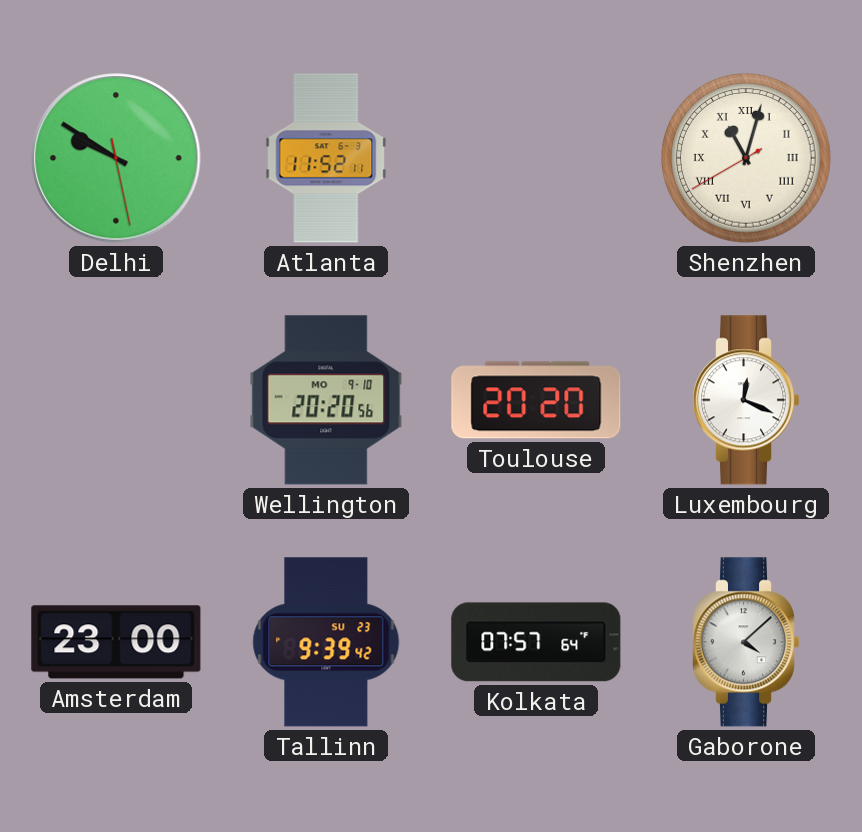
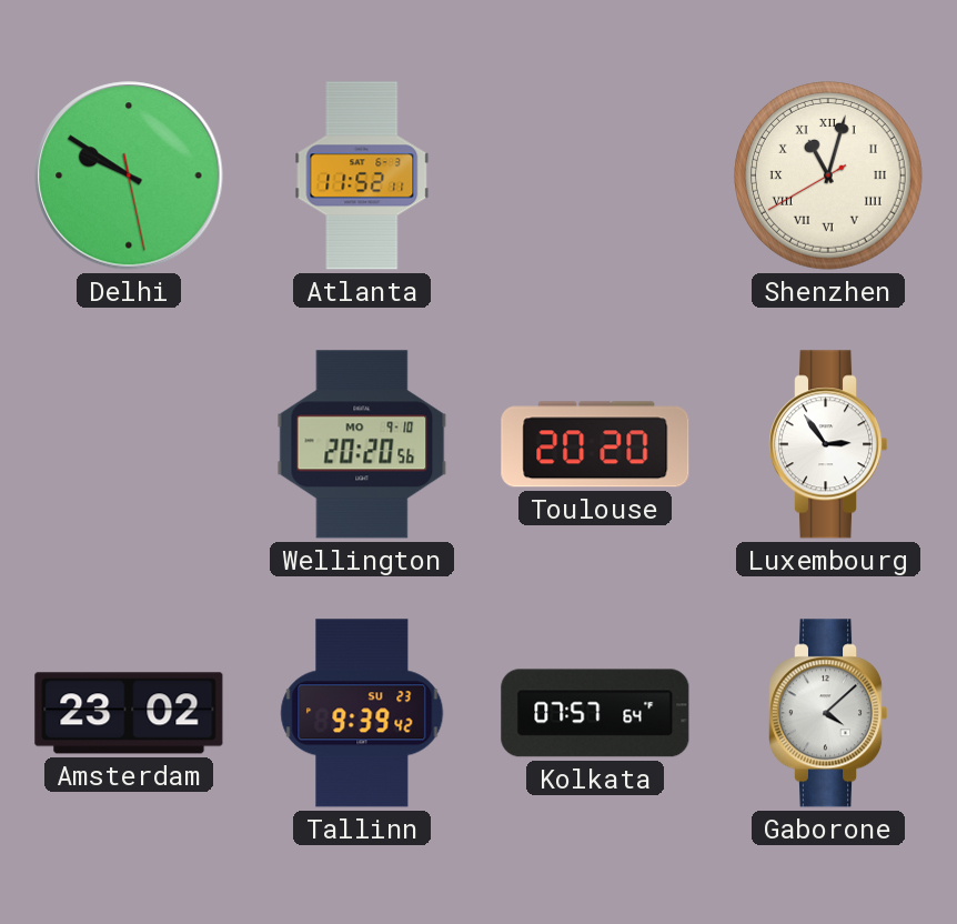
Luxembourg: 12:19 -> 2:54 (829, 444)
Amsterdam: 23:00 -> 23:02 (129, 713)
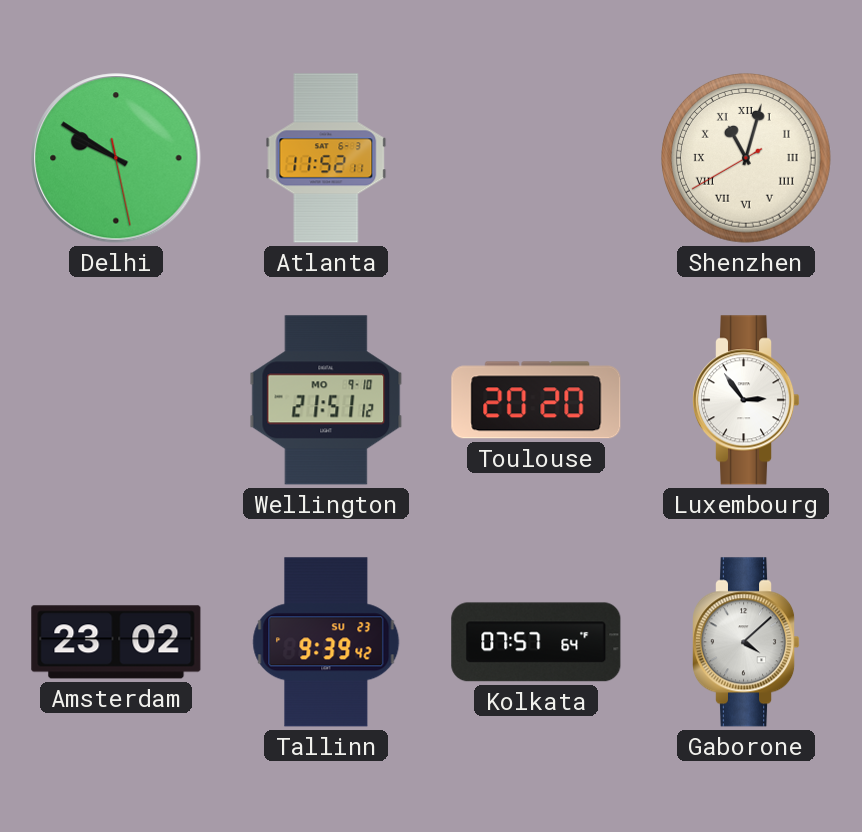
Wellington: 20:20 -> 21:51 (326, 400)
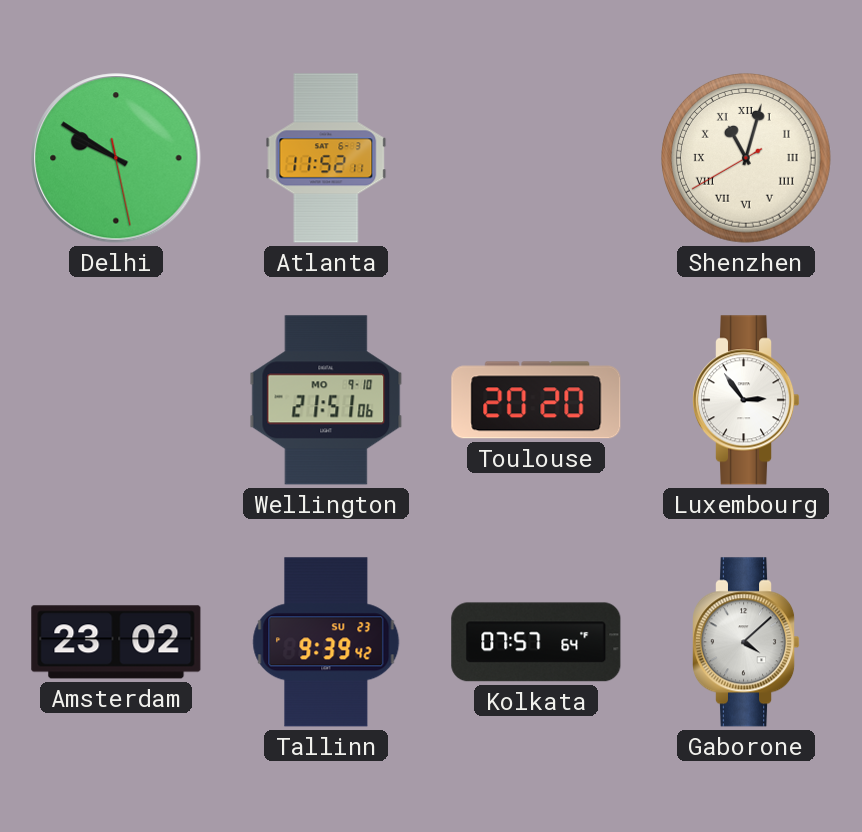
Wellington: 21:51:12 -> 21:51:06 (326, 400)
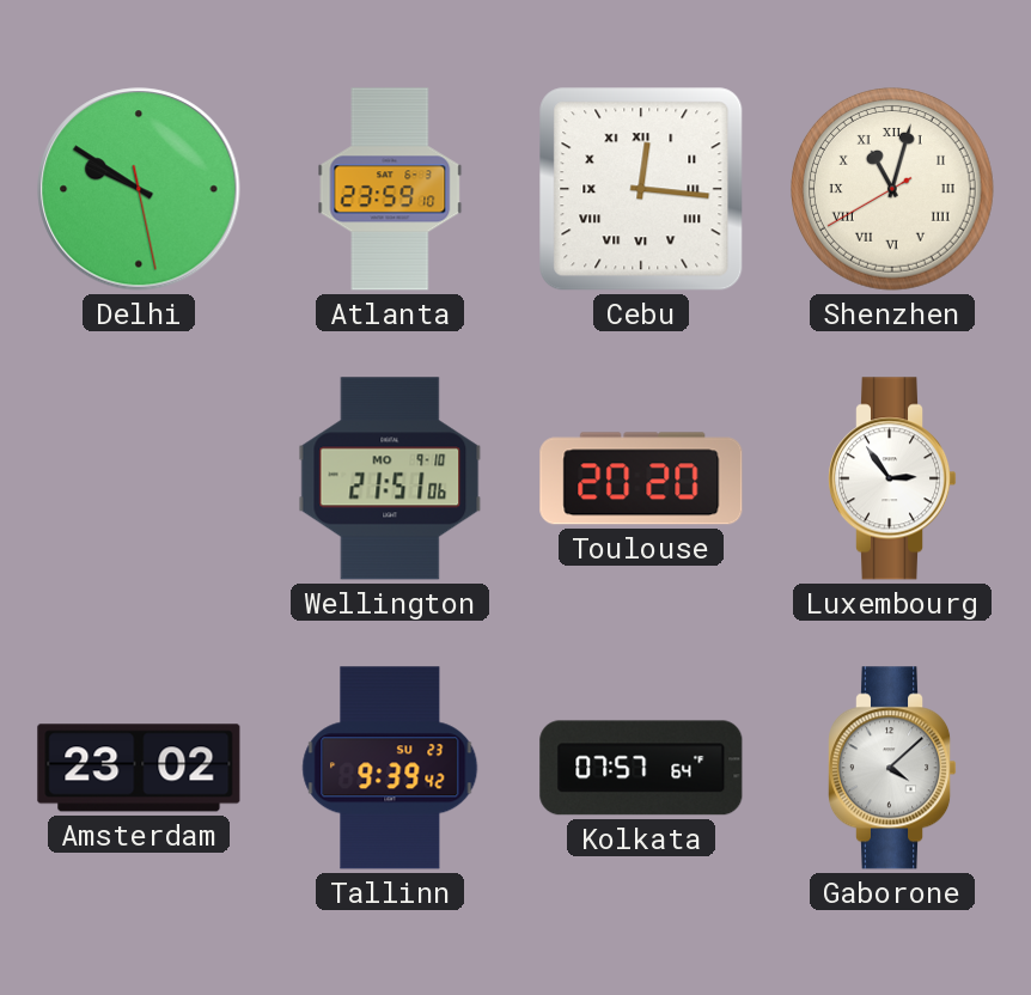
Atlanta: 11:52 -> 23:59 (390, 189)
Cebu: none -> 12:16 (641, 189)
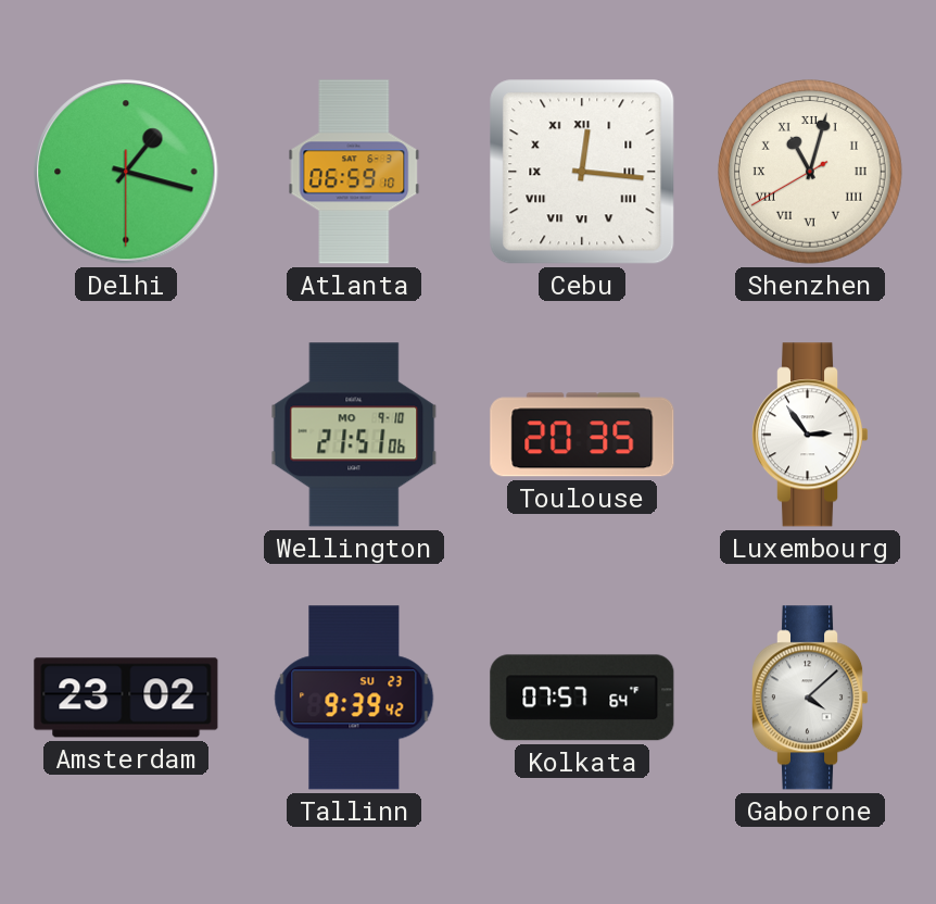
Delhi: 9:50 -> 1:17 (126, 172)
Atlanta: 23:59 -> 06:59 (354, 172)
Toulouse: 20:20 -> 20:35 (582, 435)
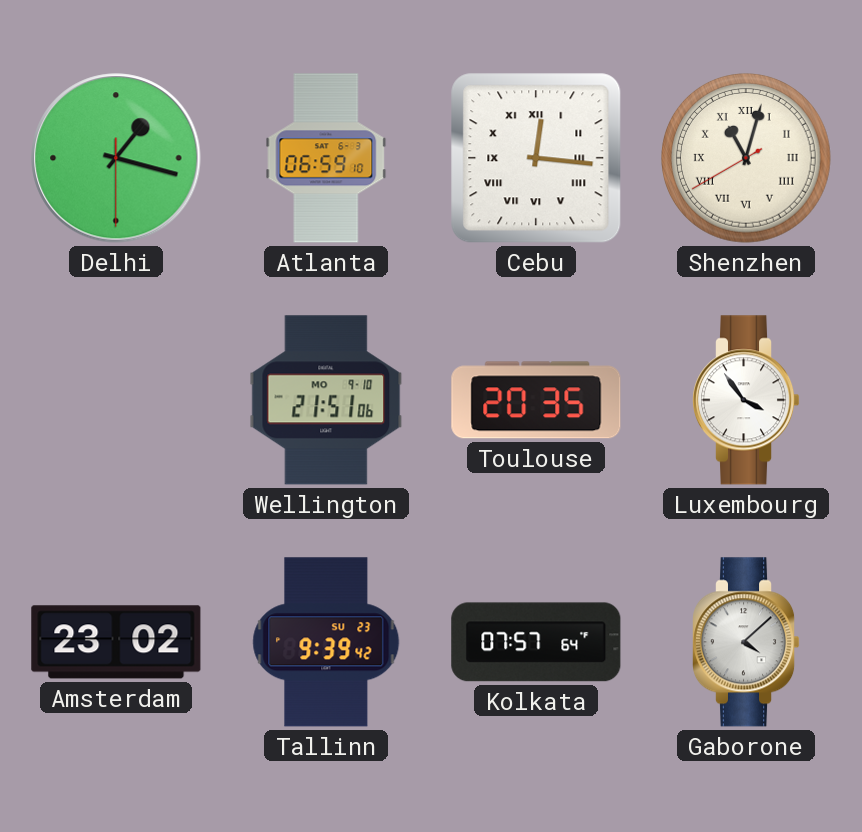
Luxembourg: 2:54 -> 3:54 (747, 400)
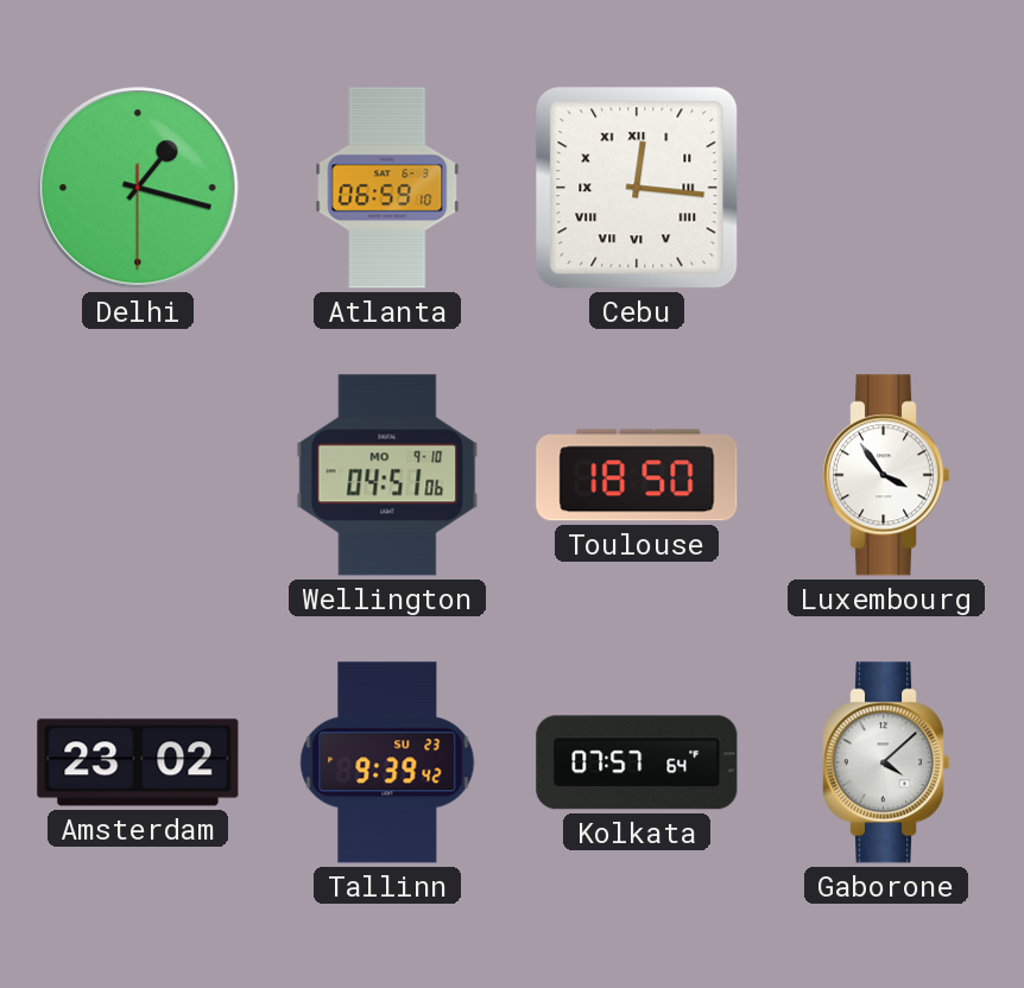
Shenzhen: 11:02 -> none (747, 159)
Wellington: 21:51 -> 04:51 (387, 475)
Toulouse: 20:35 -> 18:50 (637, 475)
